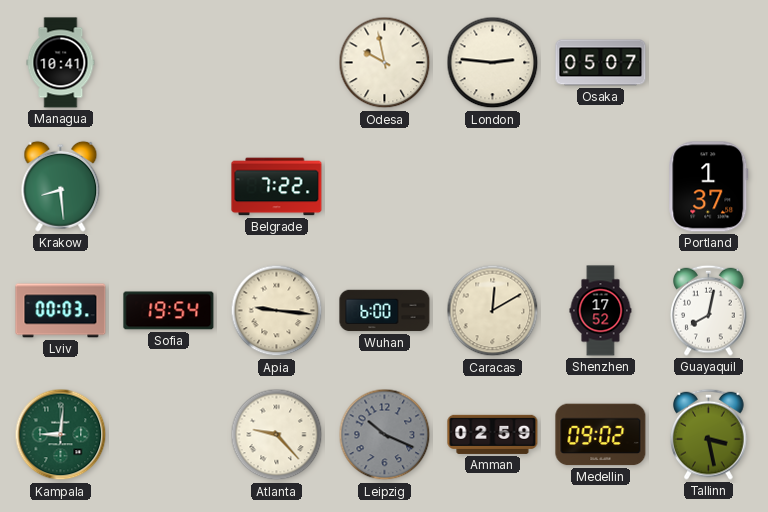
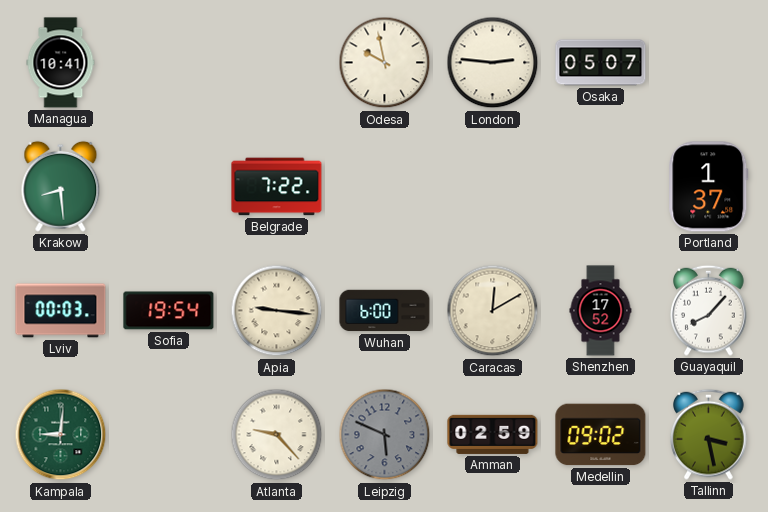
Guayaquil: 8:02 -> 8:07 (709, 310)
Leipzig: 10:19 -> 5:49 (385, 435)
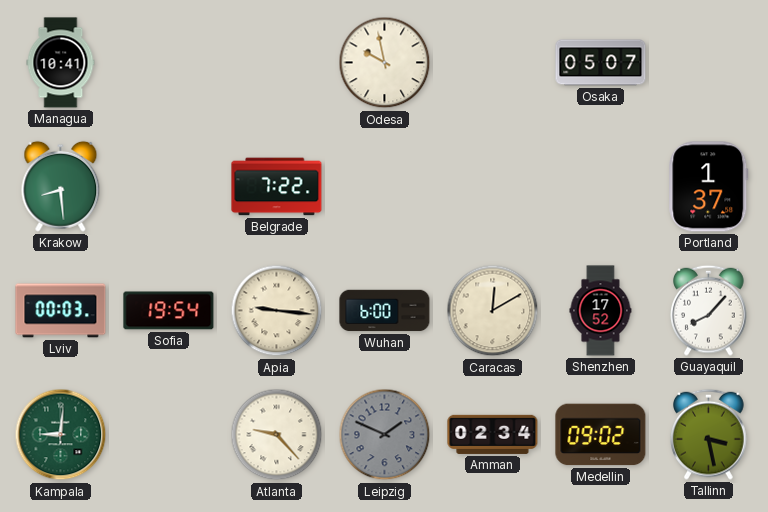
London: 2:46 -> none (493, 63)
Leipzig: 5:49 -> 1:49 (385, 435)
Amman: 02:59 -> 02:34 (493, 434)
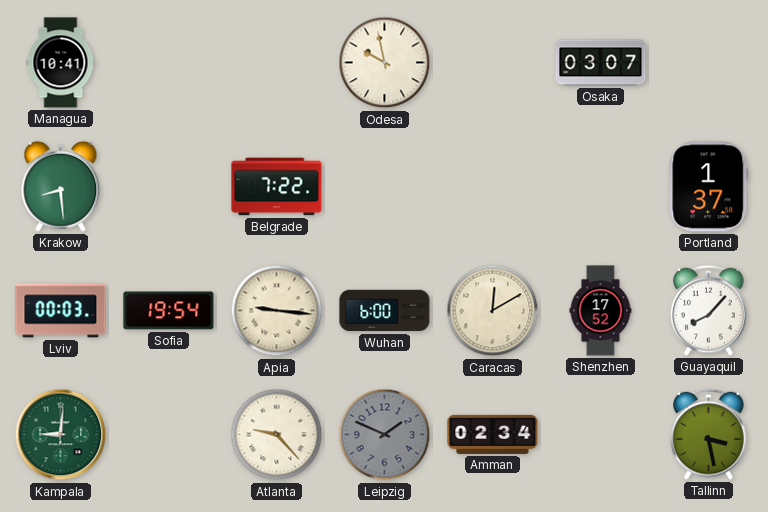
Osaka: 05:07 -> 03:07 (601, 63)
Medellin: 09:02 -> none (601, 435)
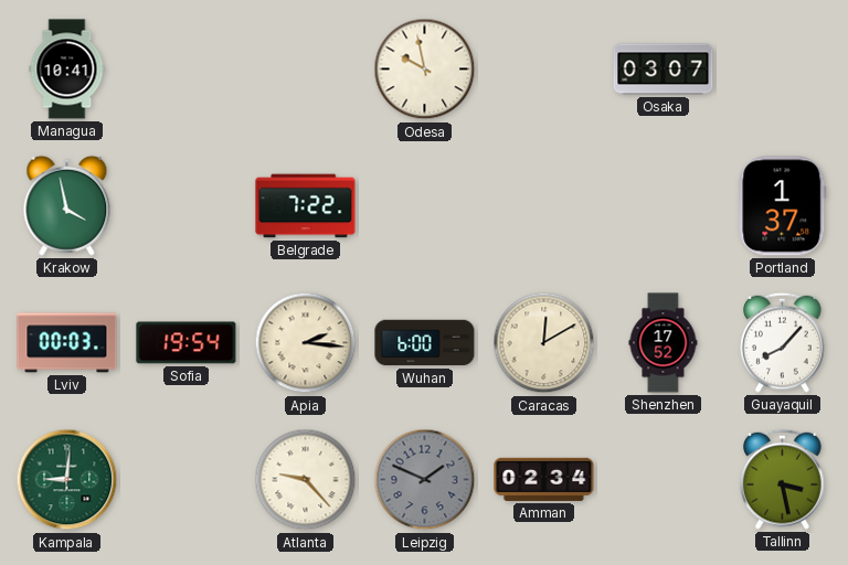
Krakow: 8:29 -> 3:58 (67, 205)
Apia: 9:16 -> 2:16 (306, 343)
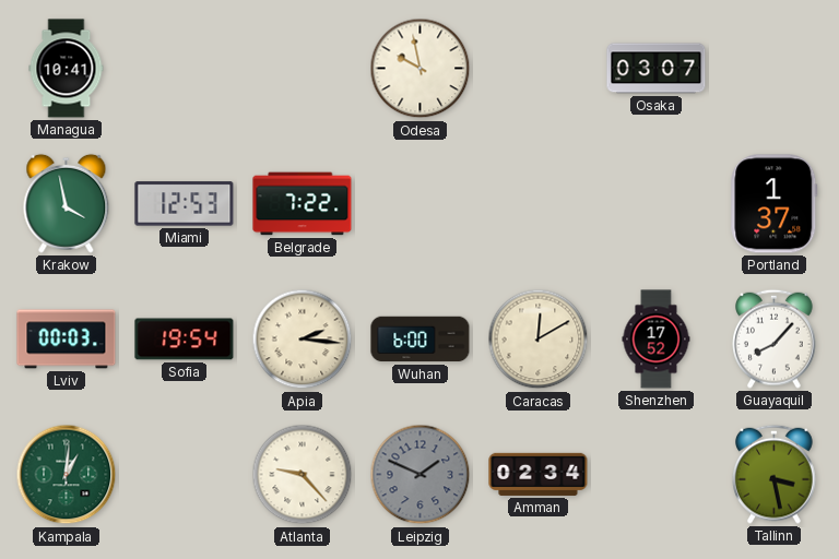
Miami: none -> 12:53 (185, 204)
Kampala: 9:01 -> 1:01 (67, 475)
